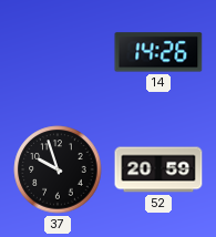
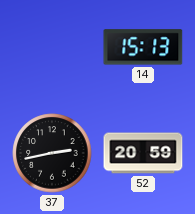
14: 14:26 -> 15:13 (143, 47)
37: 9:57 -> 2:43 (52, 153)
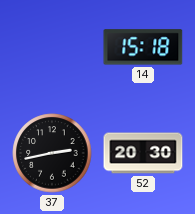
14: 15:13 -> 15:18 (143, 47)
52: 20:59 -> 20:30 (143, 153)
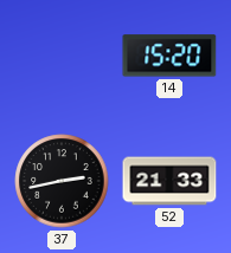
14: 15:18 -> 15:20 (169, 56)
52: 20:30 -> 21:33 (169, 181)
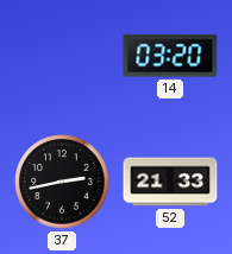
14: 15:20 -> 03:20 (170, 56)
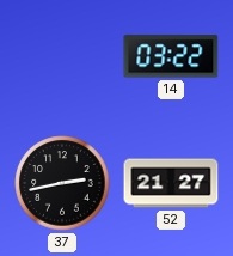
14: 03:20 -> 03:22 (171, 56)
52: 21:33 -> 21:27 (171, 183)
